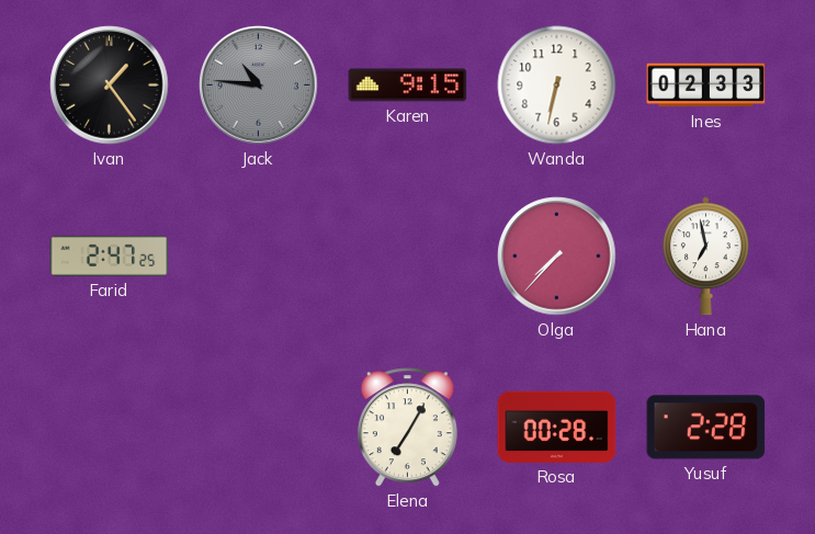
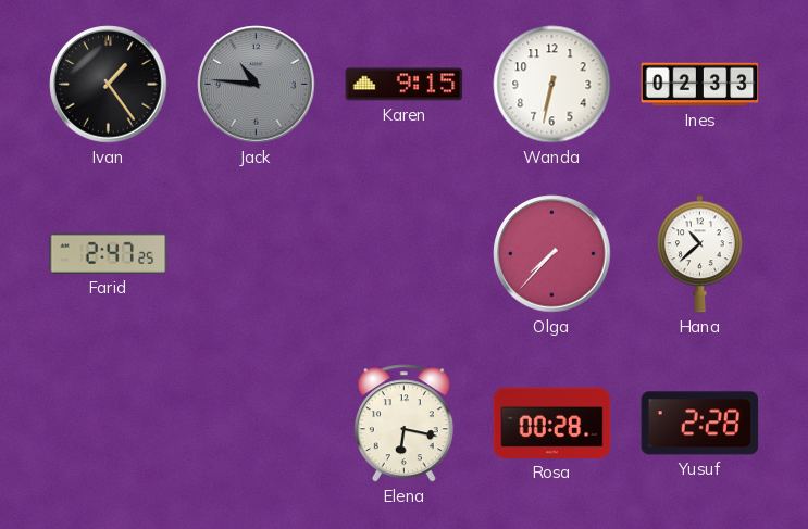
Hana: 6:58 -> 10:38 (699, 254)
Elena: 7:05 -> 6:17 (403, 424)
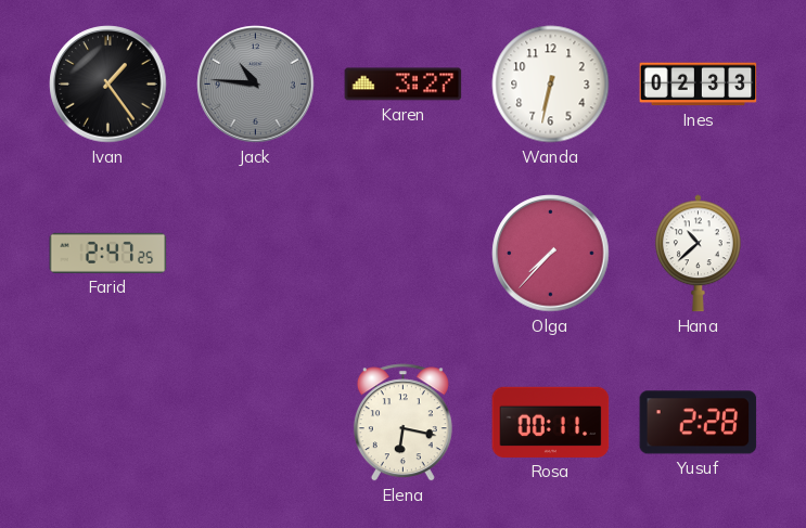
Karen: 9:15 -> 3:27 (404, 85)
Rosa: 00:28 -> 00:11 (551, 422)
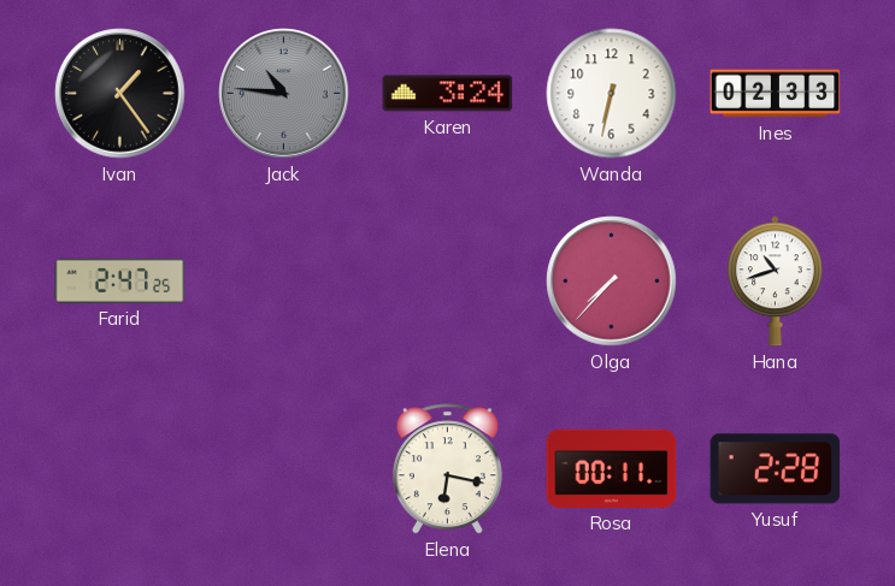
Karen: 3:27 -> 3:24 (448, 94)
Hana: 10:38 -> 10:42 (775, 282)
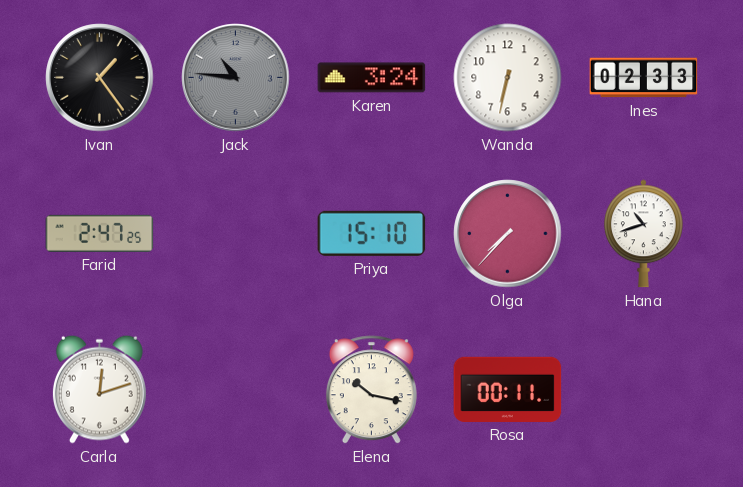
Priya: none -> 15:10 (372, 233)
Carla: none -> 12:12 (99, 389)
Elena: 6:17 -> 10:17 (371, 390)
Yusuf: 2:28 -> none (776, 469)
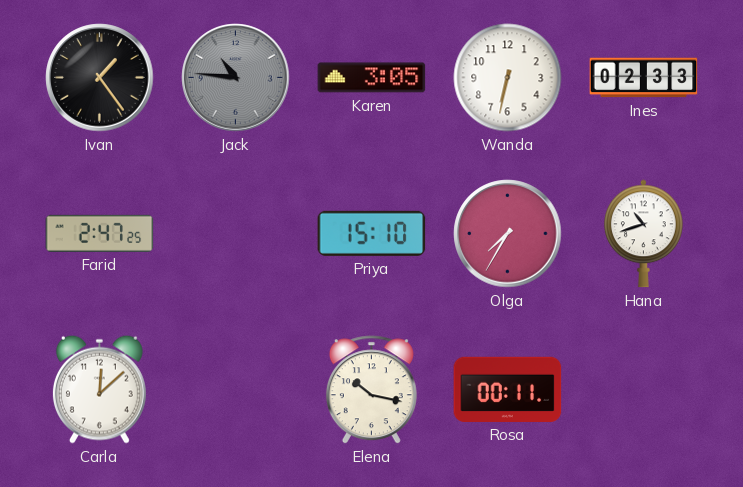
Karen: 3:24 -> 3:05 (372, 78)
Olga: 7:37 -> 7:35 (508, 234)
Carla: 12:12 -> 12:08 (99, 389)
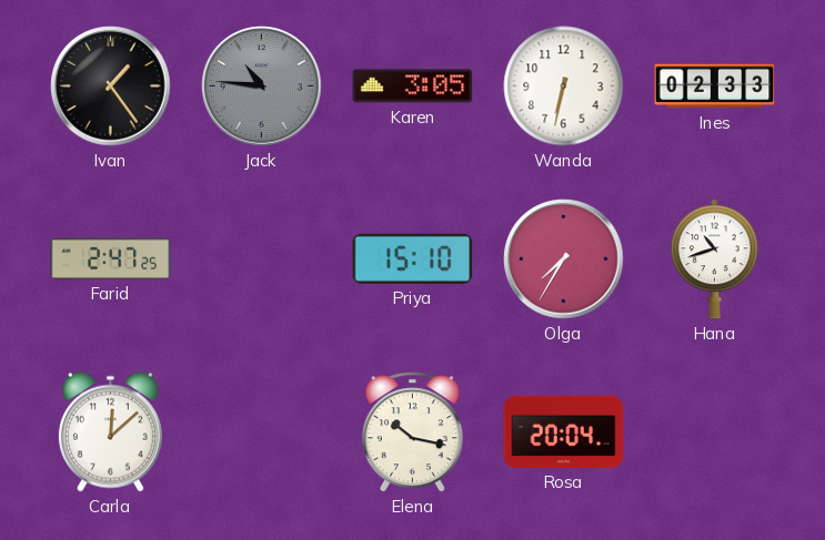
Rosa: 00:11 -> 20:04 (564, 431)
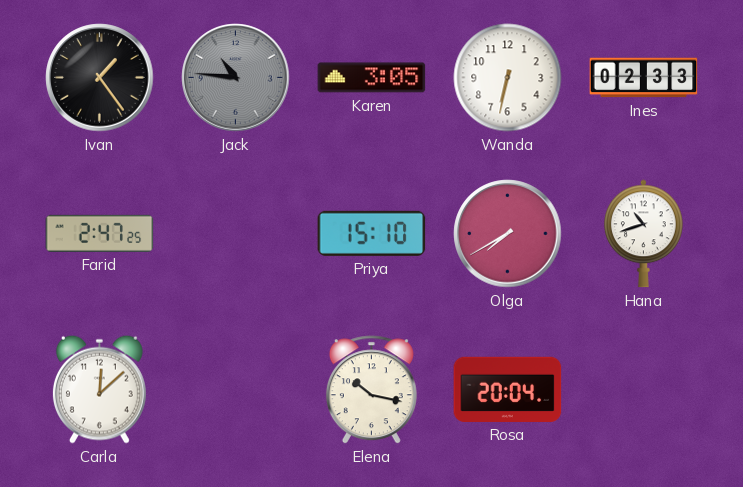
Olga: 7:35 -> 7:40 (508, 234)
